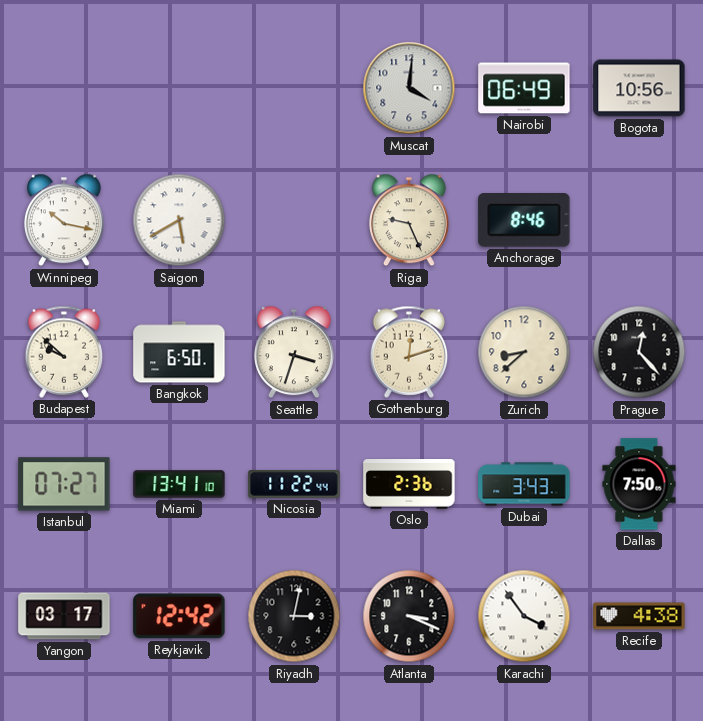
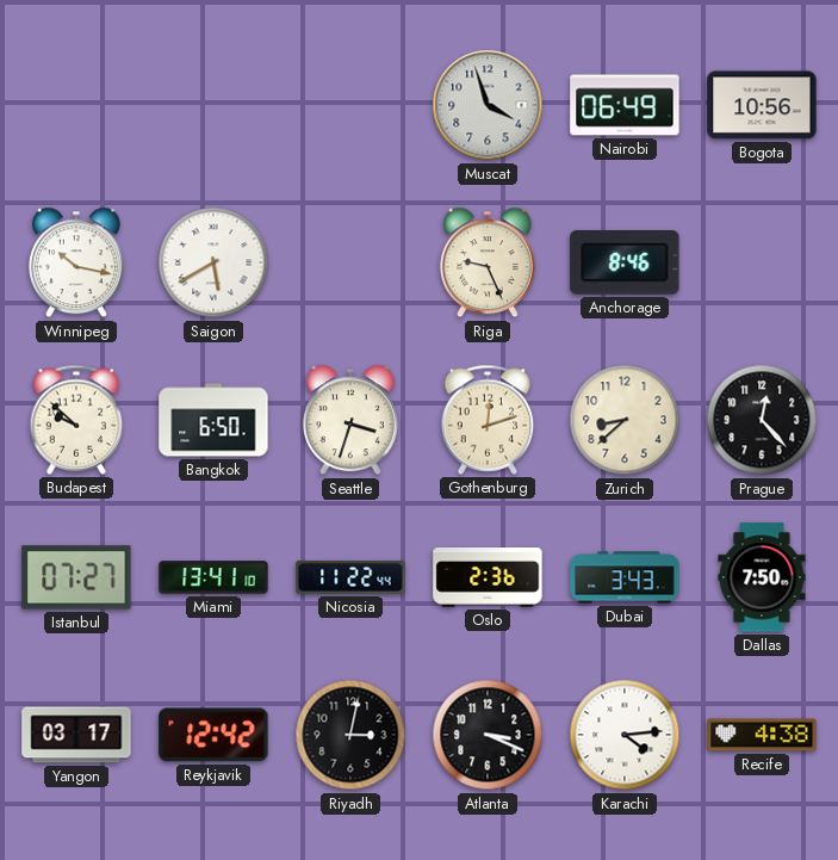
Muscat: 4:01 -> 3:57 (488, 105)
Karachi: 3:54 -> 4:14 (625, 735)
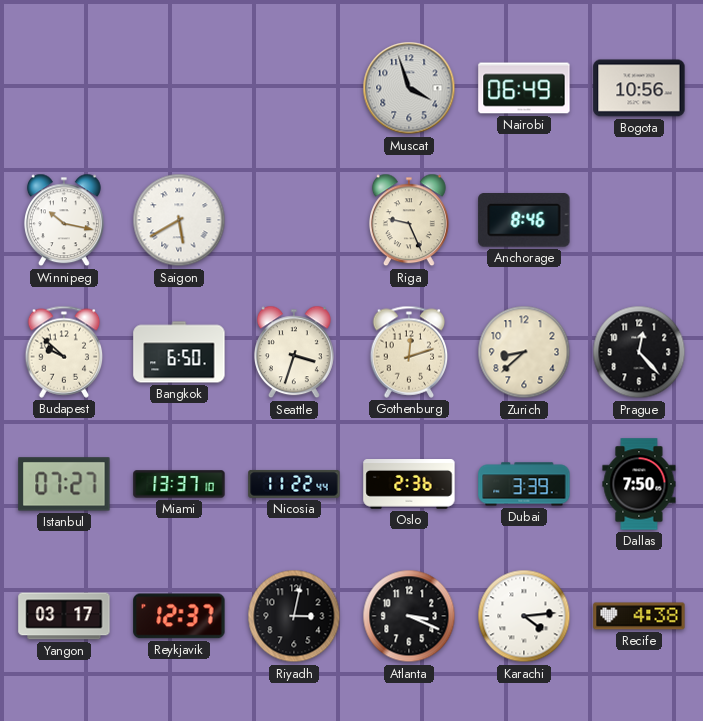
Miami: 13:41 -> 13:37 (179, 484)
Dubai: 3:43 -> 3:39 (524, 484)
Reykjavik: 12:42 -> 12:37 (179, 616)
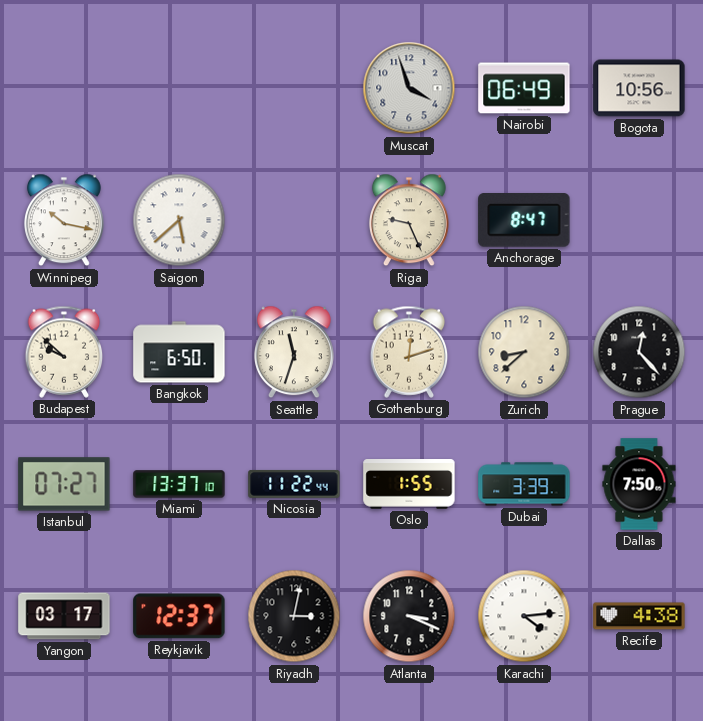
Saigon: 5:40 -> 5:38 (179, 220)
Anchorage: 8:46 -> 8:47 (524, 221)
Seattle: 3:33 -> 11:33 (294, 352)
Oslo: 2:36 -> 1:55 (409, 485)
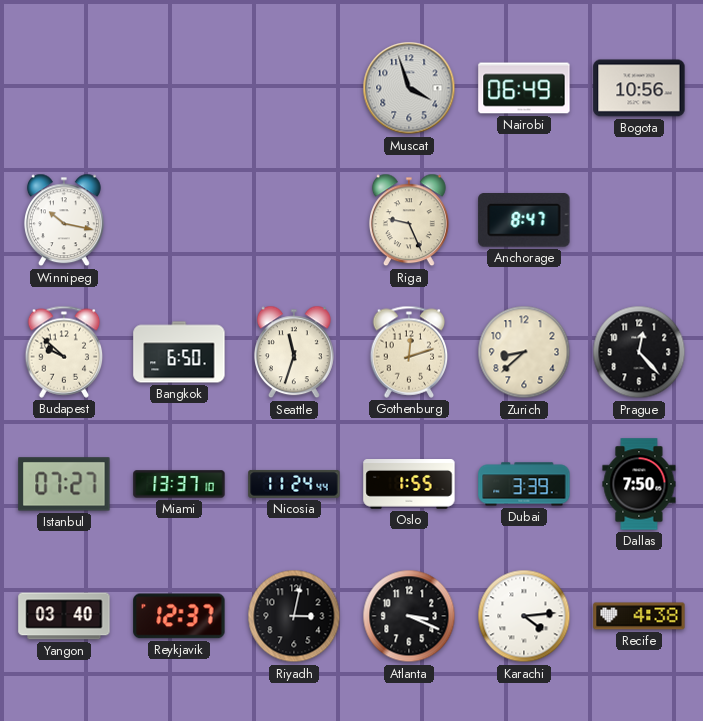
Saigon: 5:38 -> none (179, 220)
Nicosia: 11:22 -> 11:24 (294, 484)
Yangon: 03:17 -> 03:40 (64, 616)
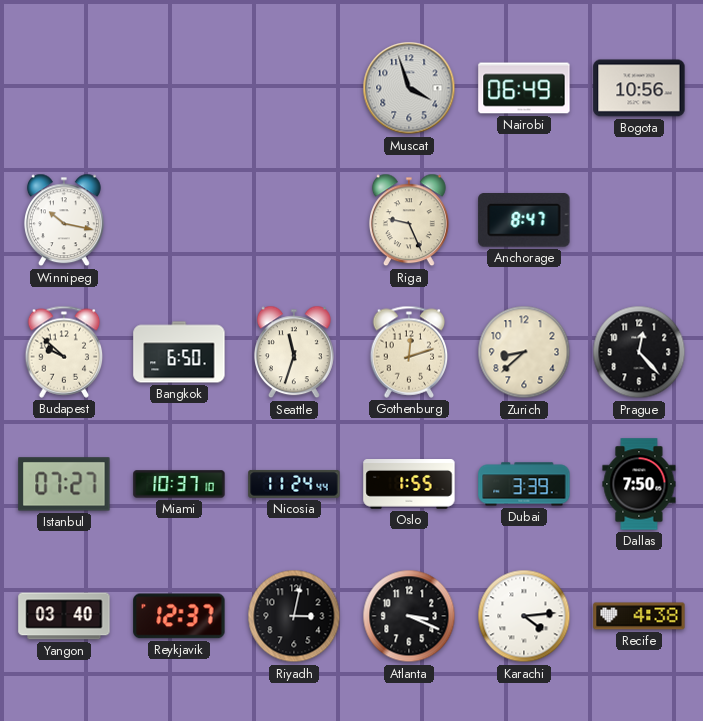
Miami: 13:37 -> 10:37 (179, 484)
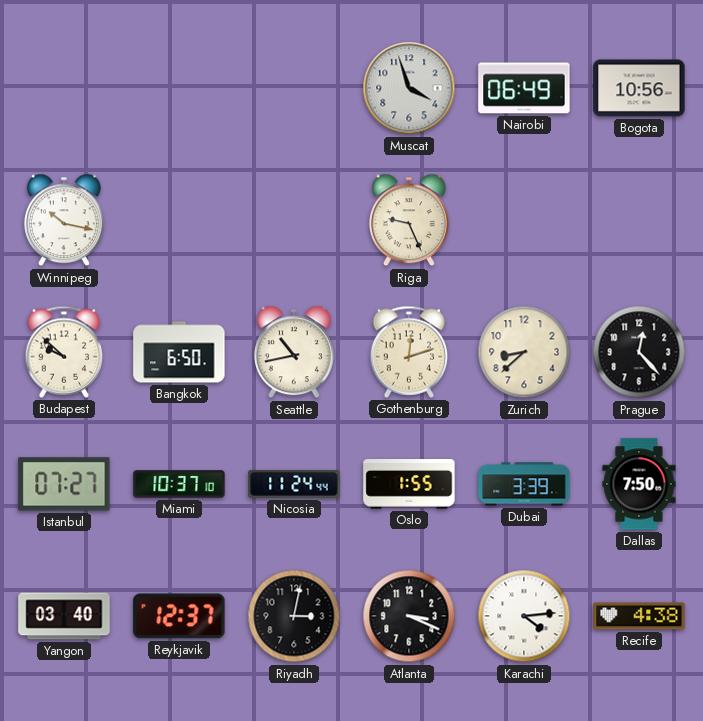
Anchorage: 8:47 -> none (524, 221)
Seattle: 11:33 -> 10:43 (294, 352)
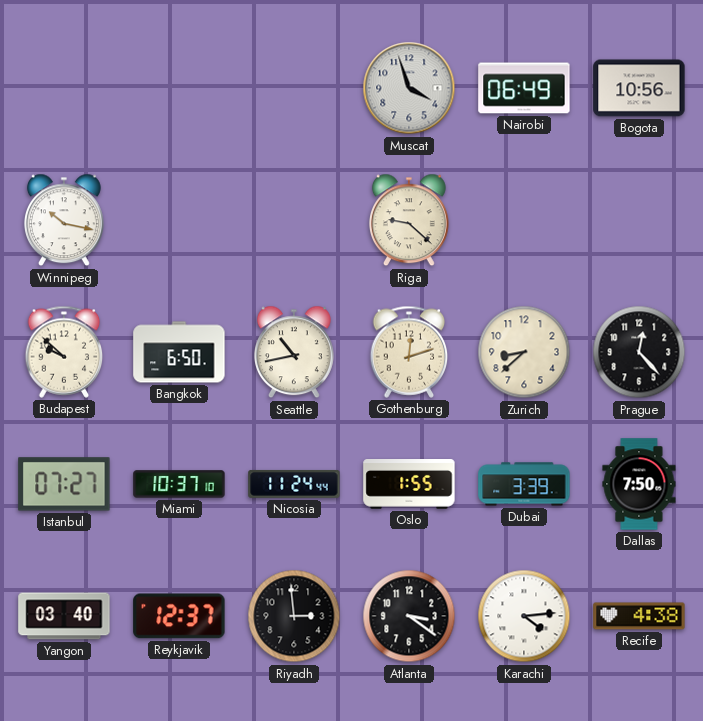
Riga: 9:26 -> 9:22 (409, 220)
Riyadh: 3:02 -> 2:59 (294, 616)
Atlanta: 3:19 -> 3:21 (409, 616)
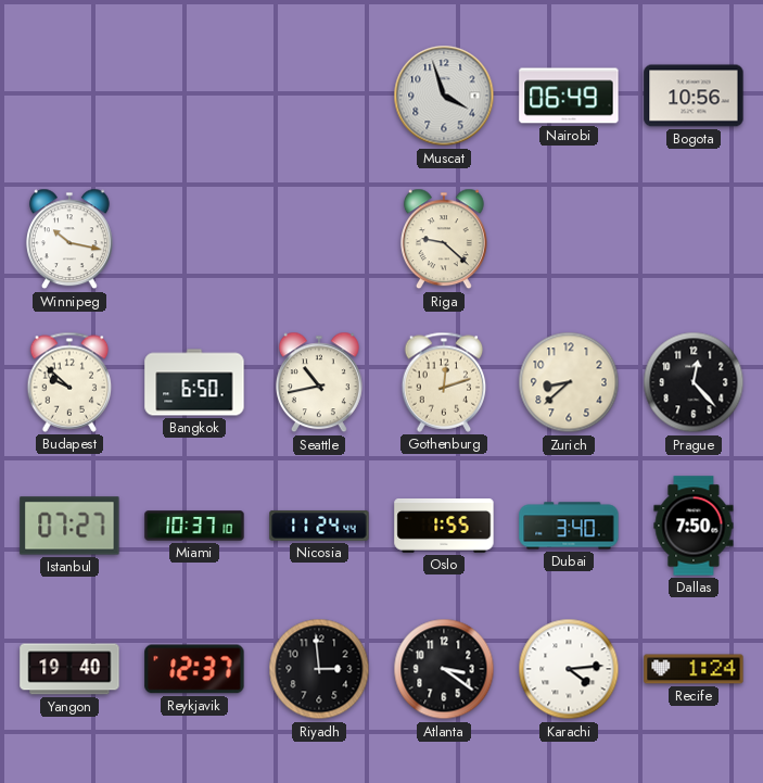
Dubai: 3:39 -> 3:40 (569, 526)
Yangon: 03:40 -> 19:40 (69, 669)
Recife: 4:38 -> 1:24 (694, 669)
